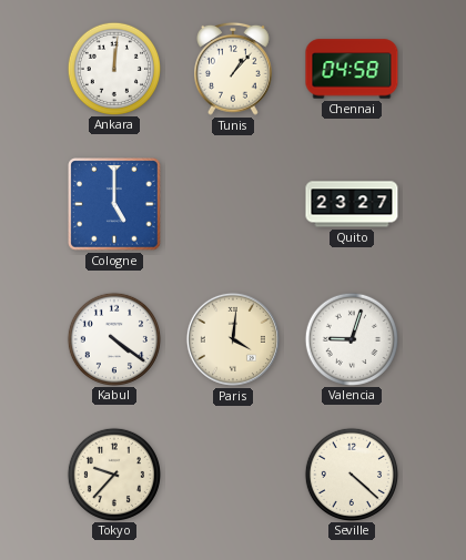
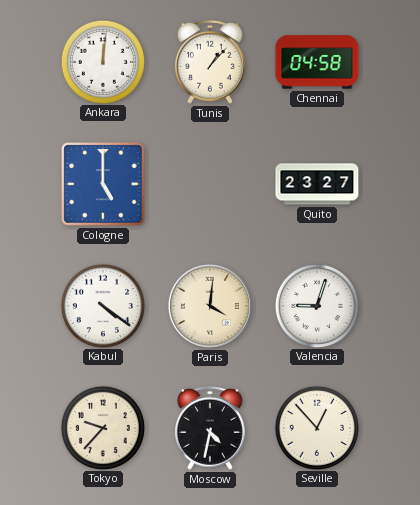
Moscow: none -> 4:32 (211, 428)
Seville: 4:22 -> 12:53 (316, 427)
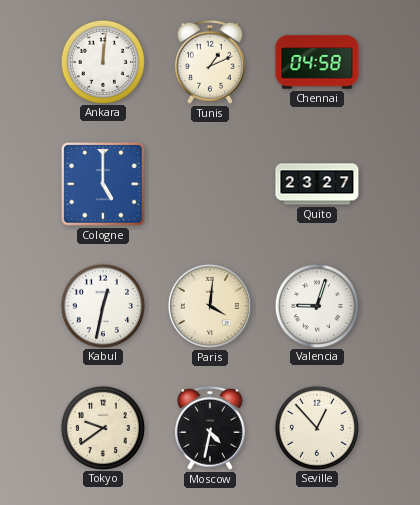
Tunis: 1:07 -> 1:11 (211, 62)
Kabul: 4:21 -> 12:32 (102, 305)
Tokyo: 9:37 -> 9:39 (102, 427)
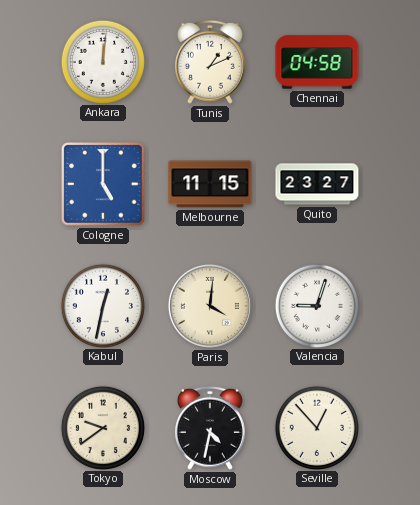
Melbourne: none -> 11:15 (210, 184)
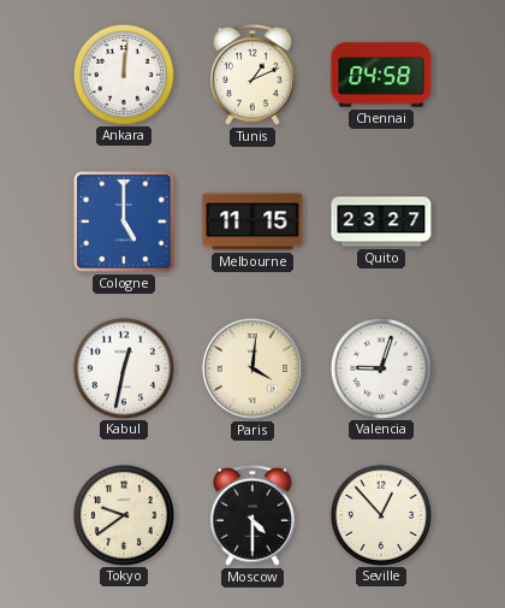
Moscow: 4:32 -> 4:30 (254, 515)
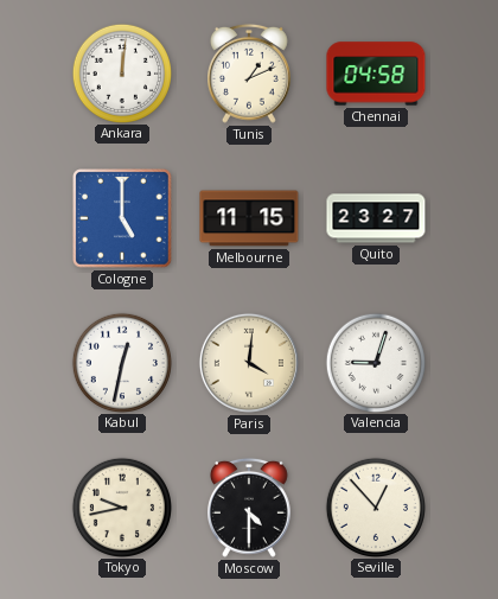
Tokyo: 9:39 -> 9:43 (121, 506)
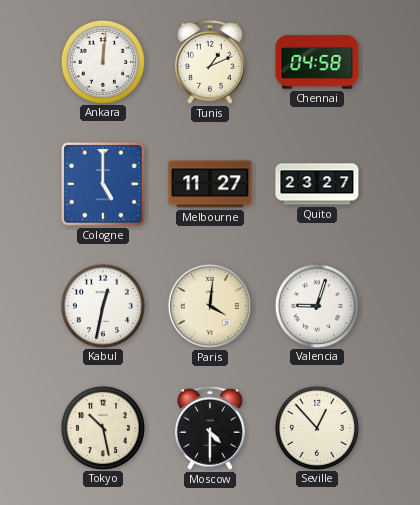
Melbourne: 11:15 -> 11:27 (210, 184)
Tokyo: 9:43 -> 10:28 (102, 427)
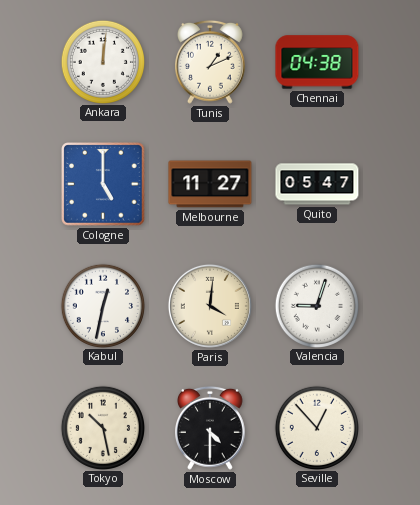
Chennai: 04:58 -> 04:38 (317, 62)
Quito: 23:27 -> 05:47 (317, 184)
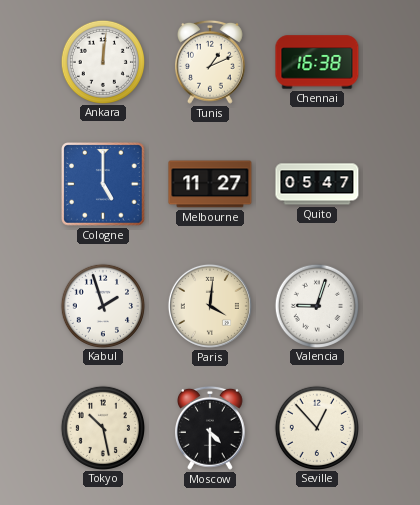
Chennai: 04:38 -> 16:38 (317, 62)
Kabul: 12:32 -> 1:57 (102, 305)
